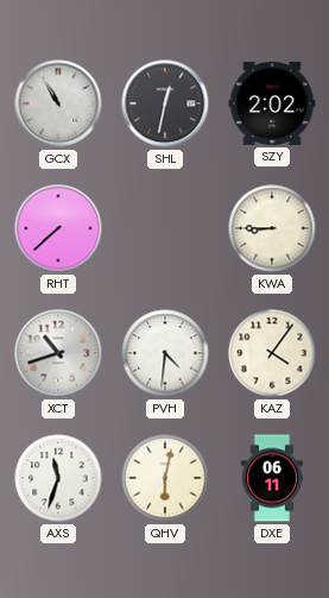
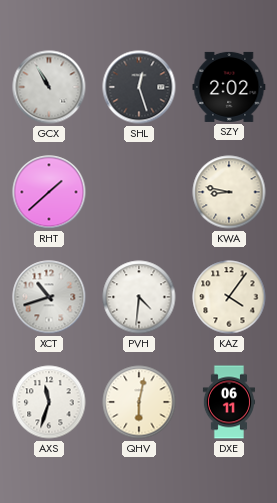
SHL: 12:32 -> 12:27 (139, 87)
RHT: 7:38 -> 1:38 (49, 192)
KWA: 8:45 -> 8:47 (229, 192)
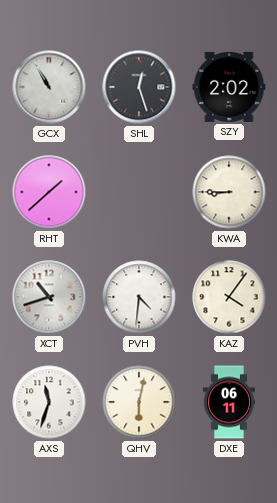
KWA: 8:47 -> 8:45 (229, 192)
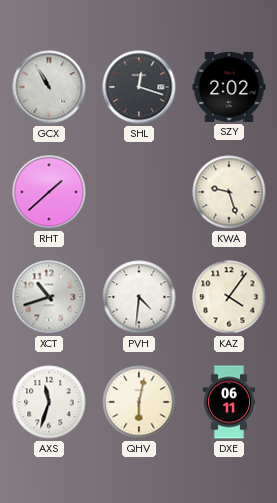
SHL: 12:27 -> 12:18 (139, 87)
KWA: 8:45 -> 9:27 (229, 192)
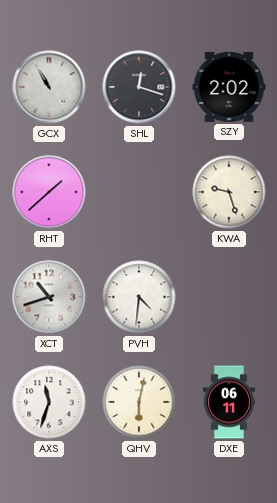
KAZ: 4:06 -> none (229, 297)
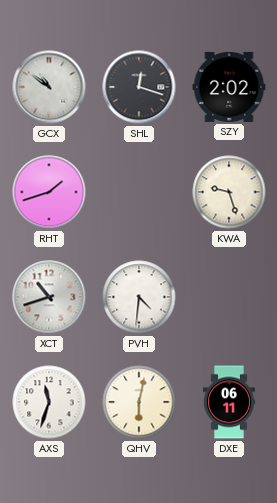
GCX: 10:55 -> 10:51 (49, 87)
RHT: 1:38 -> 1:42 (49, 192)
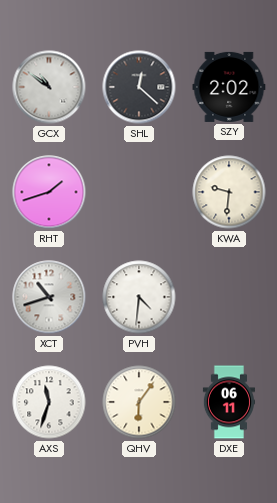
SHL: 12:18 -> 12:22 (139, 87)
KWA: 9:27 -> 9:31 (229, 192)
QHV: 6:02 -> 6:06 (139, 402)
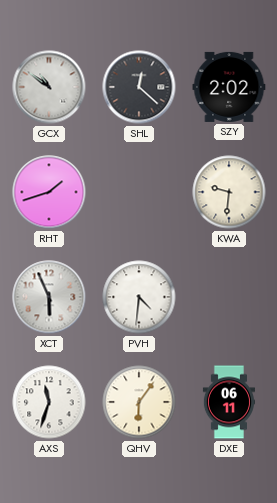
XCT: 10:42 -> 5:56 (49, 297)
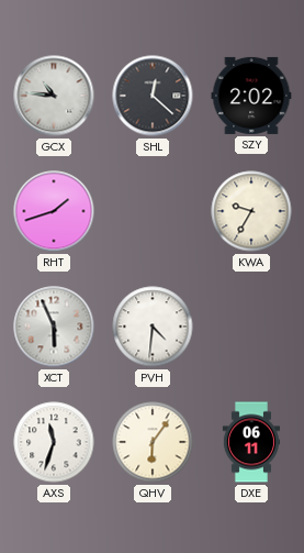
GCX: 10:51 -> 10:46 (54, 96)
KWA: 9:31 -> 9:35 (251, 211)
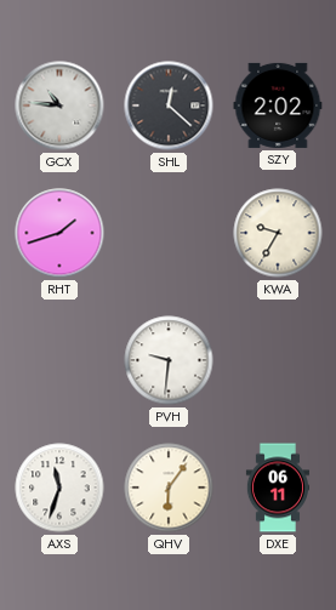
XCT: 5:56 -> none (54, 327)
PVH: 4:31 -> 9:31 (169, 360)
